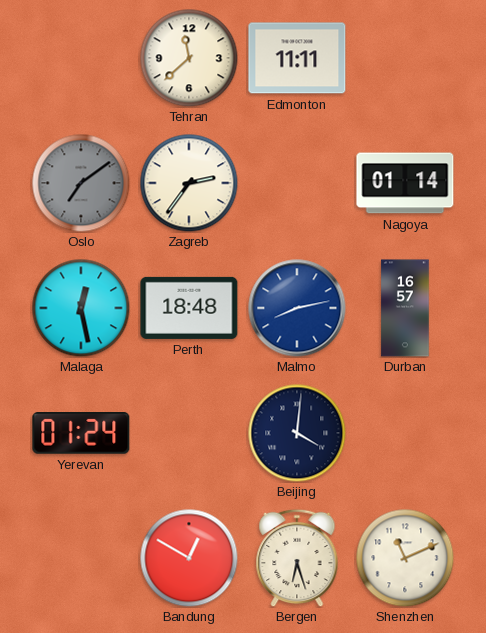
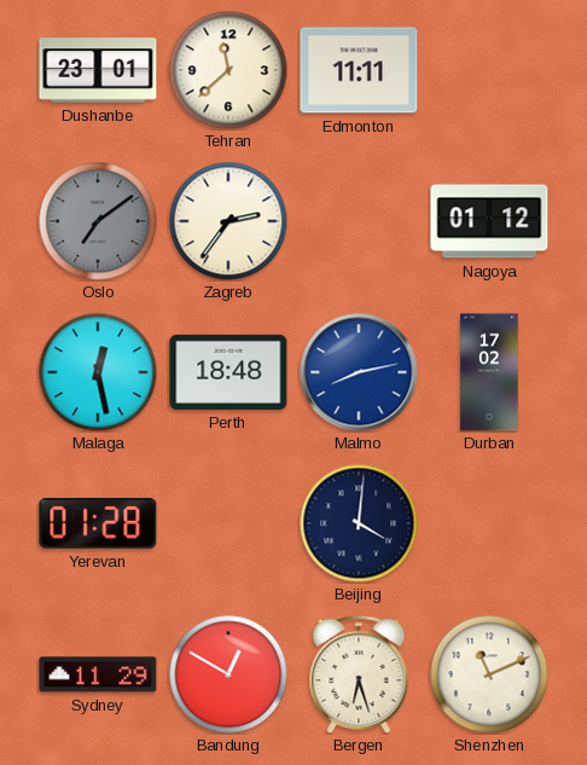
Dushanbe: none -> 23:01 (98, 70)
Nagoya: 01:14 -> 01:12 (489, 221)
Durban: 16:57 -> 17:02 (489, 372)
Yerevan: 01:24 -> 01:28 (98, 525)
Sydney: none -> 11:29 (98, 674)
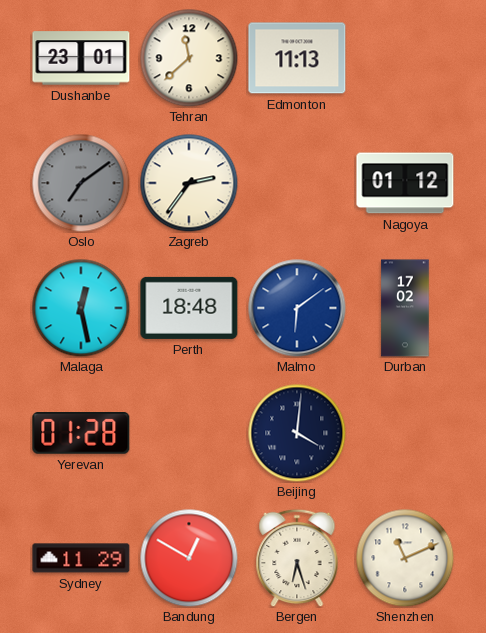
Edmonton: 11:11 -> 11:13 (297, 58)
Malmo: 8:13 -> 6:09 (297, 308)
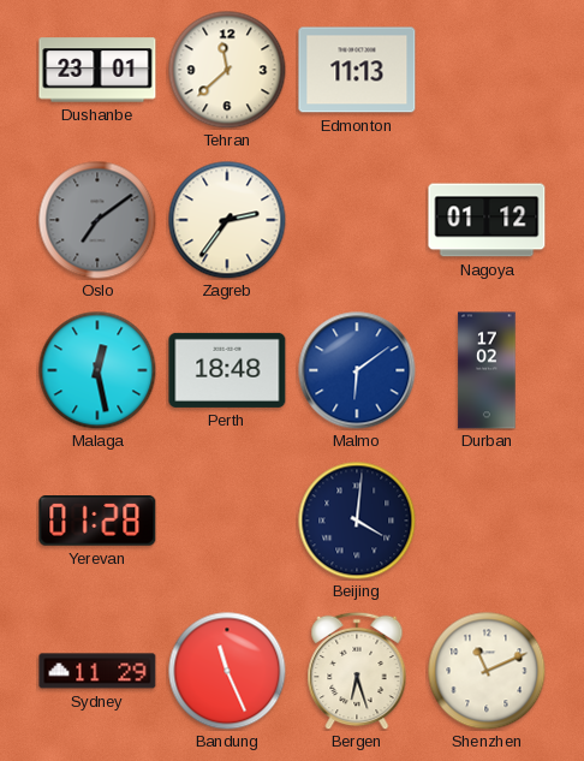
Bandung: 12:50 -> 11:26 (227, 671)
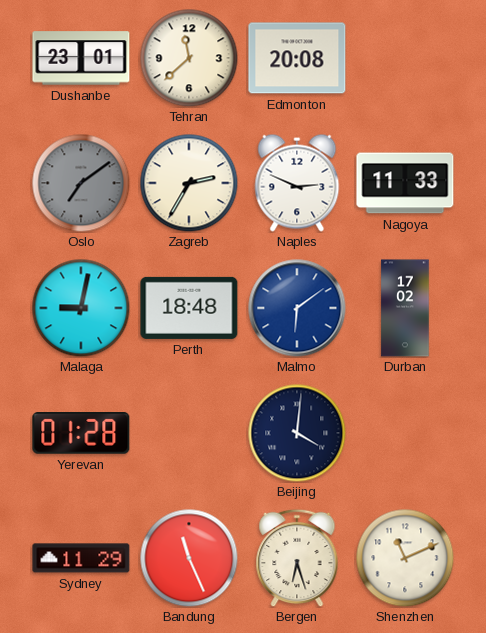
Edmonton: 11:13 -> 20:08 (297, 58)
Zagreb: 2:36 -> 2:35 (189, 183)
Naples: none -> 2:49 (297, 183)
Nagoya: 01:12 -> 11:33 (405, 183)
Malaga: 12:28 -> 9:02 (81, 308)
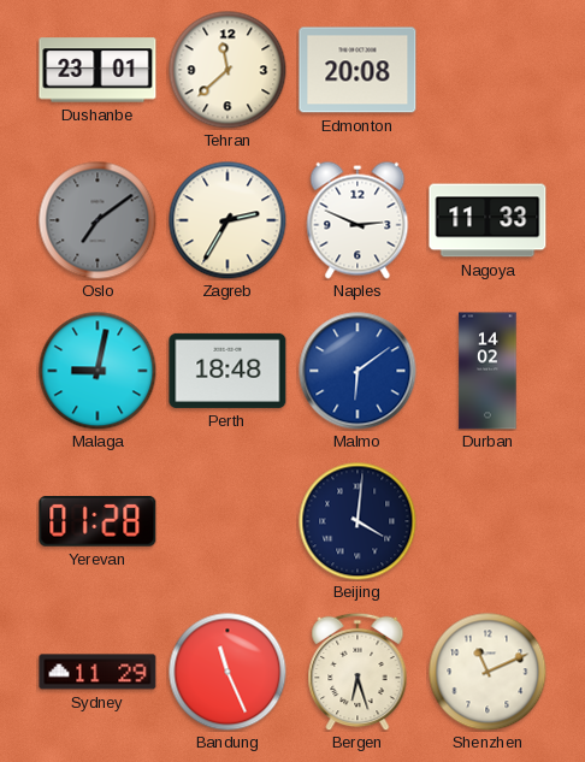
Durban: 17:02 -> 14:02 (487, 371)
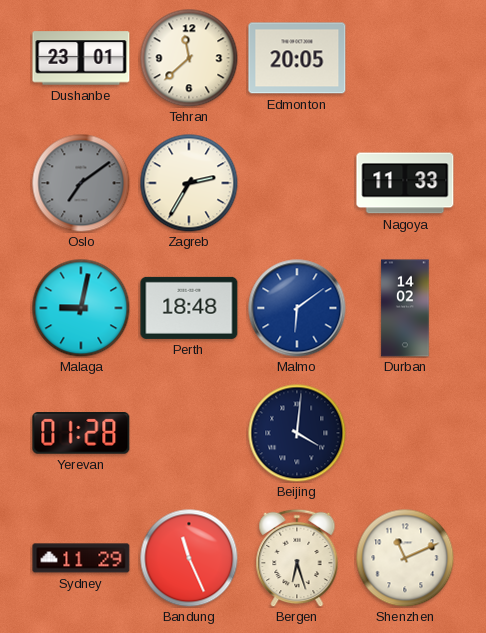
Edmonton: 20:08 -> 20:05 (297, 58)
Naples: 2:49 -> none (357, 220)
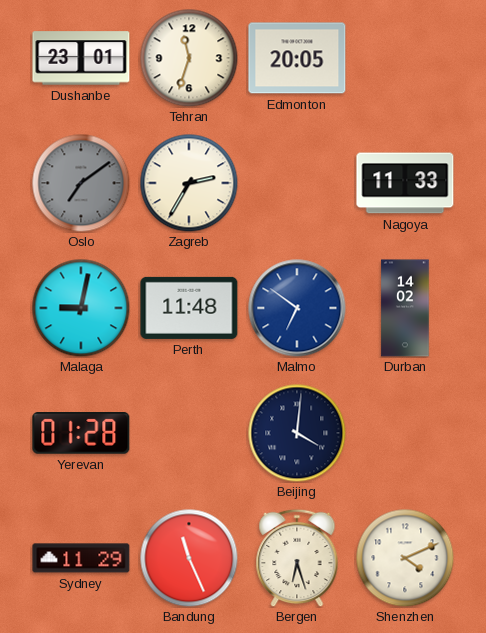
Tehran: 11:38 -> 11:33 (189, 58)
Perth: 18:48 -> 11:48 (189, 308)
Malmo: 6:09 -> 6:51 (297, 308)
Shenzhen: 11:11 -> 4:11 (405, 558)
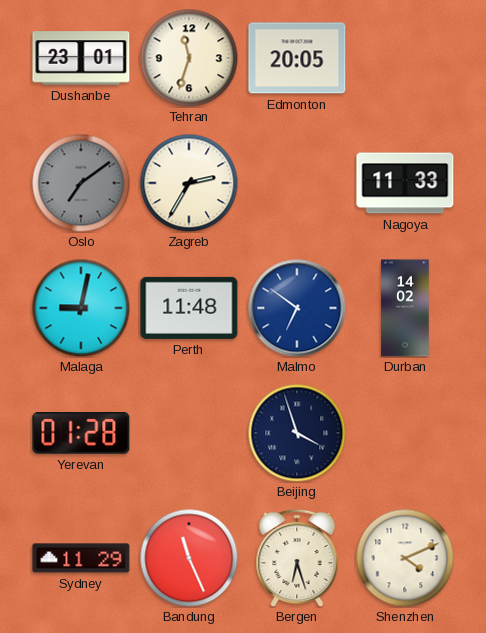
Beijing: 4:01 -> 3:57 (297, 433)
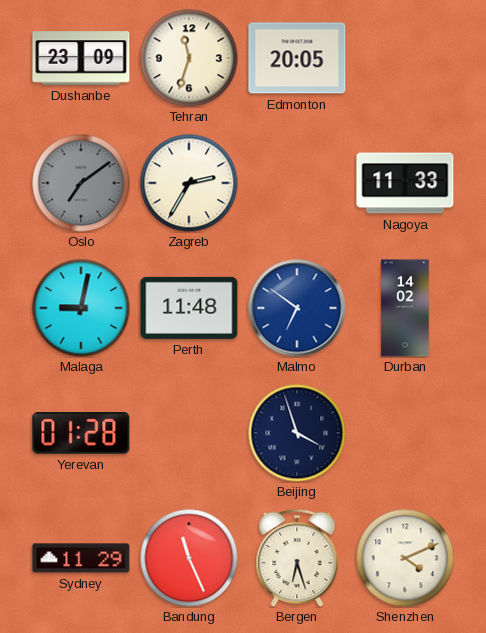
Dushanbe: 23:01 -> 23:09 (81, 58)
